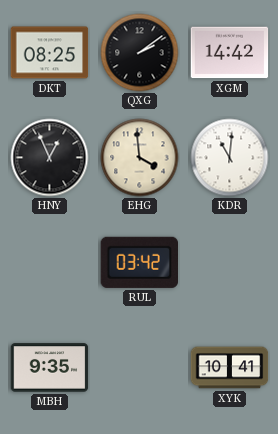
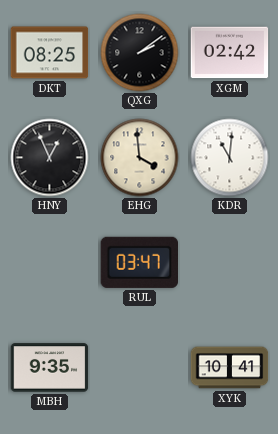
XGM: 14:42 -> 02:42 (230, 53)
RUL: 03:42 -> 03:47 (139, 262)
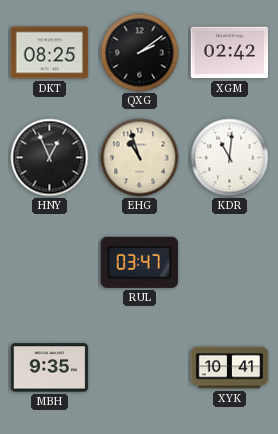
EHG: 3:59 -> 10:57 (140, 158)
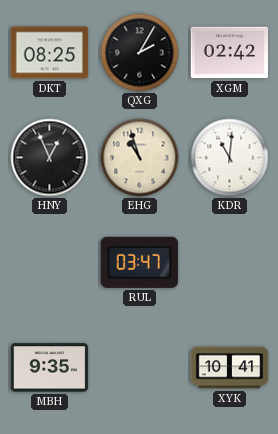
QXG: 2:09 -> 2:05 (140, 53)
